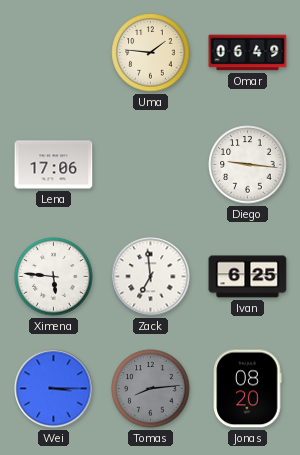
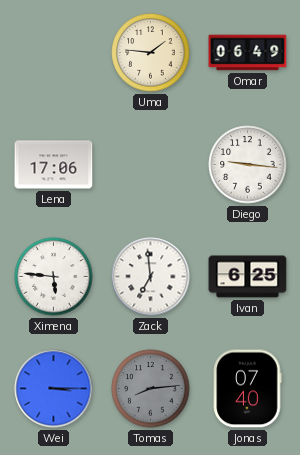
Jonas: 08:20 -> 07:40 (248, 389)
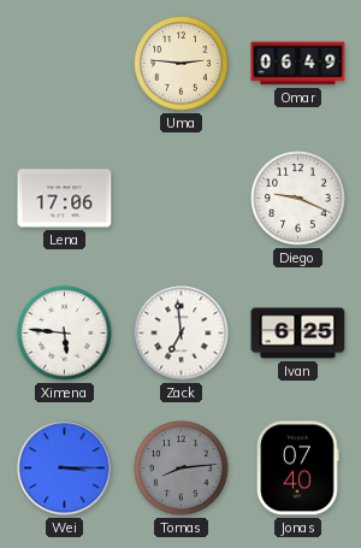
Uma: 1:46 -> 2:46 (182, 64)
Diego: 9:16 -> 9:19 (298, 199)
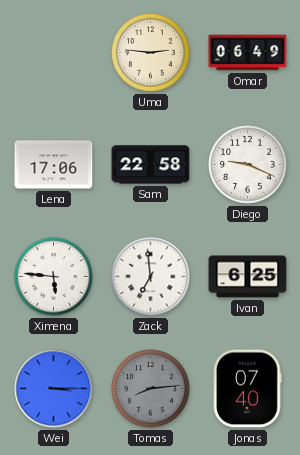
Sam: none -> 22:58 (151, 165)
